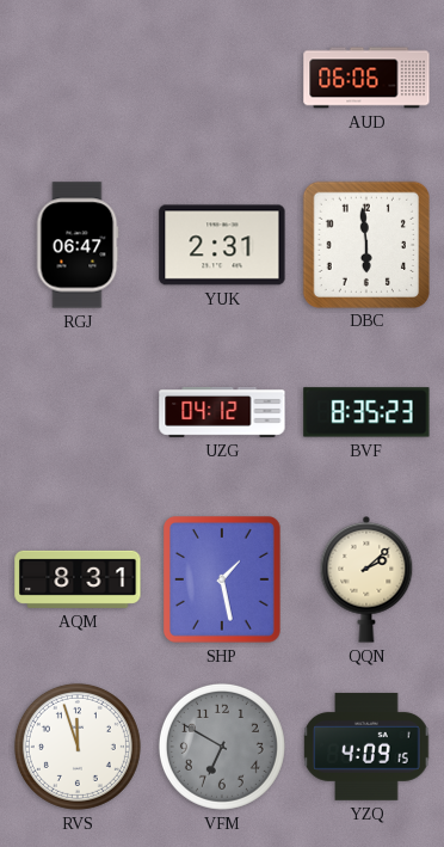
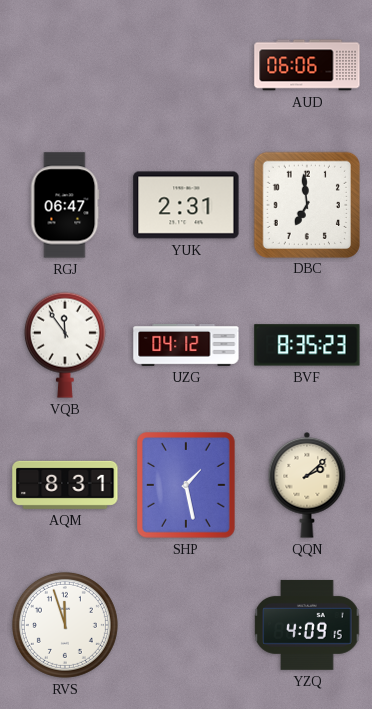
DBC: 5:59 -> 6:59 (306, 204)
VQB: none -> 11:54 (65, 345)
VFM: 6:50 -> none (222, 747)
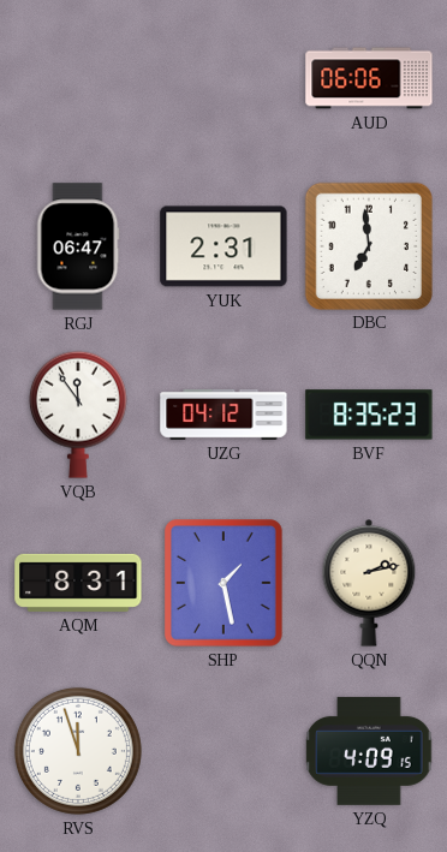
QQN: 2:08 -> 2:13 (369, 583)
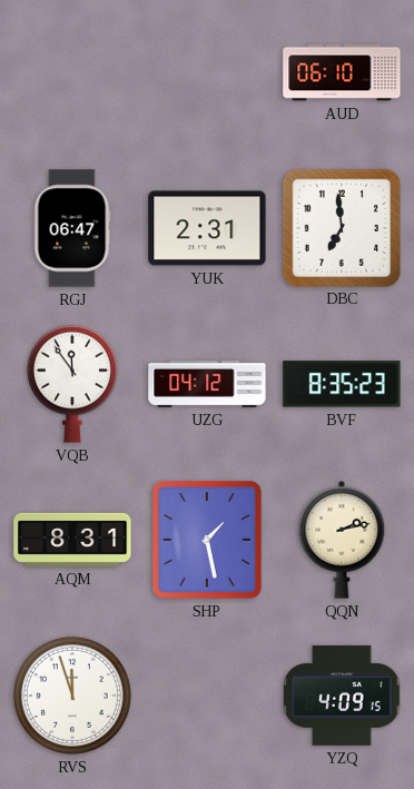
AUD: 06:06 -> 06:10 (342, 72)
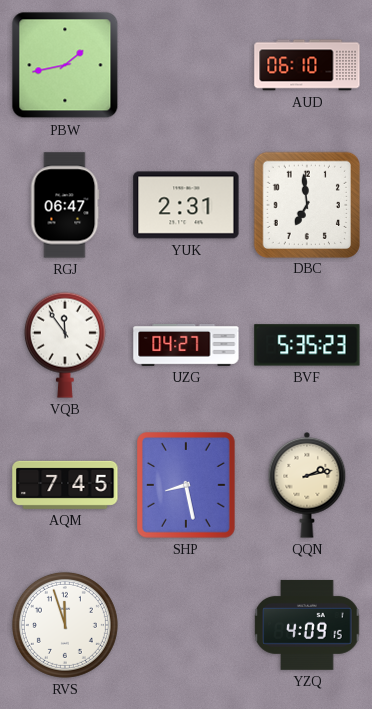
PBW: none -> 1:43 (65, 65)
UZG: 04:12 -> 04:27 (186, 345)
BVF: 8:35 -> 5:35 (307, 345)
AQM: 8:31 -> 7:45 (65, 485)
SHP: 1:28 -> 8:28 (187, 486)
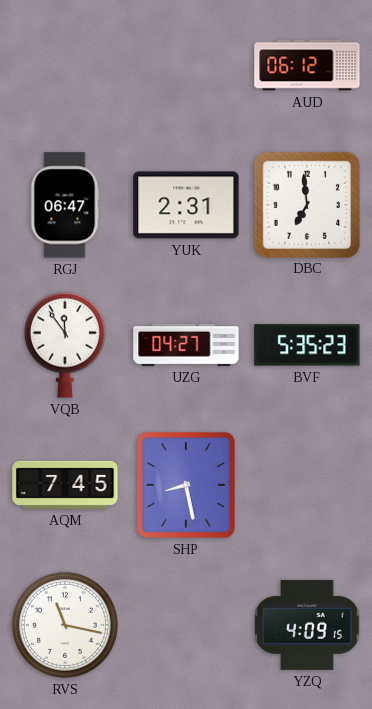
PBW: 1:43 -> none (65, 65)
AUD: 06:10 -> 06:12 (307, 65)
QQN: 2:13 -> none (307, 485)
RVS: 11:57 -> 11:17 (65, 625)
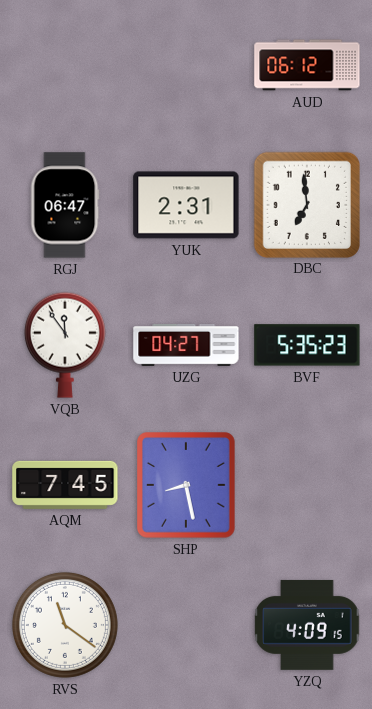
RVS: 11:17 -> 11:21 (65, 625)
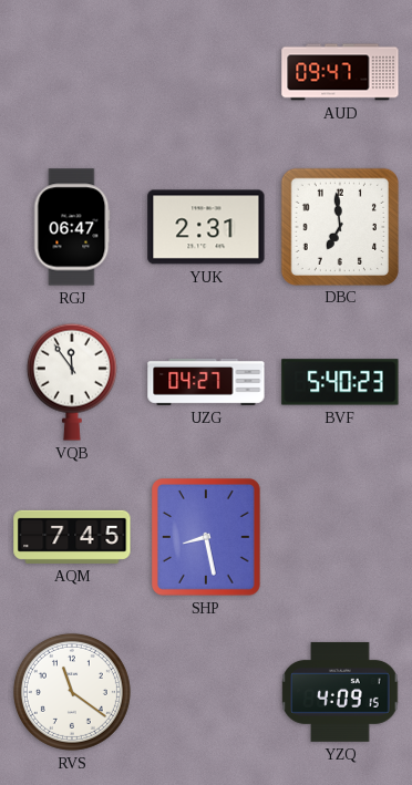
AUD: 06:12 -> 09:47 (340, 72)
BVF: 5:35 -> 5:40 (340, 382)
